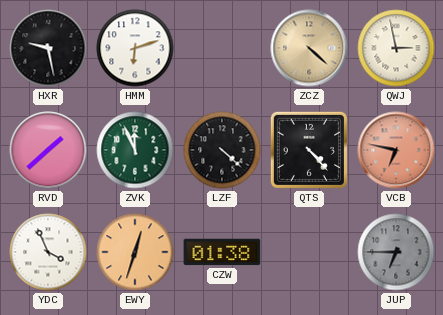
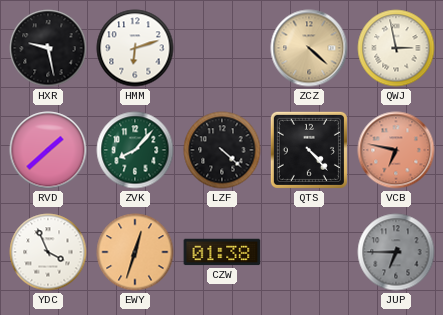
ZVK: 11:56 -> 8:07 (135, 150)
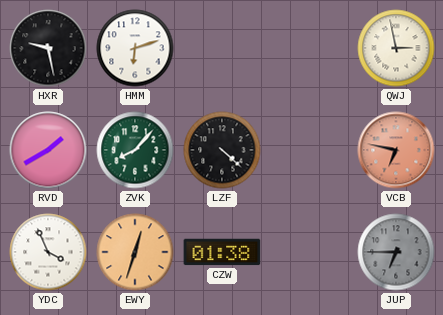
ZCZ: 4:22 -> none (309, 48)
RVD: 1:38 -> 1:40 (48, 150)
QTS: 4:23 -> none (309, 150)
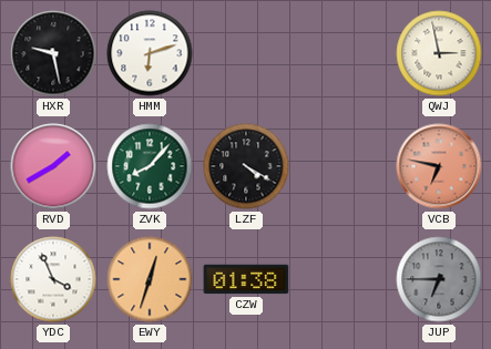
LZF: 4:22 -> 4:20 (246, 166)
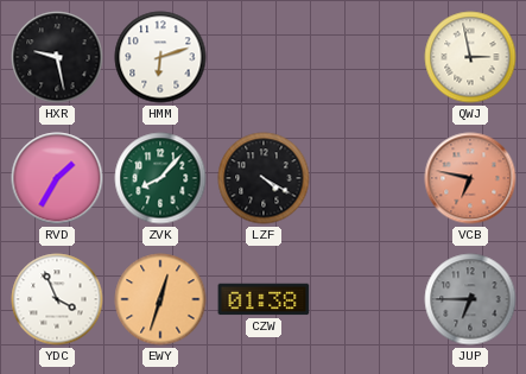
RVD: 1:40 -> 1:35 (57, 178)
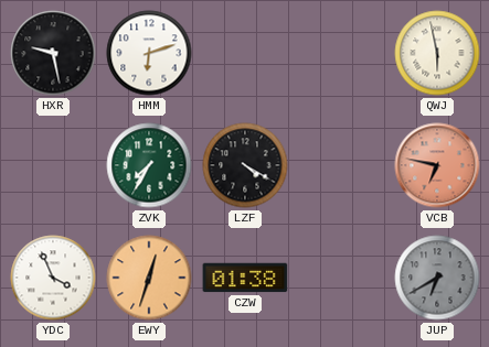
QWJ: 2:58 -> 5:58 (437, 53)
RVD: 1:35 -> none (57, 178)
ZVK: 8:07 -> 7:35 (149, 165)
JUP: 6:45 -> 6:40 (437, 278)
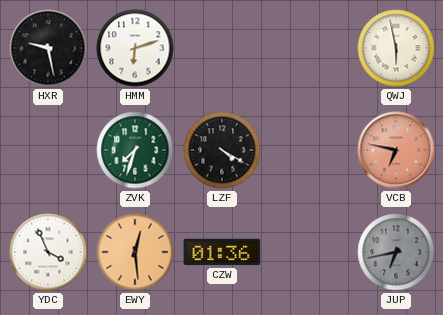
ZVK: 7:35 -> 7:33 (135, 150)
EWY: 12:33 -> 12:29 (135, 252)
CZW: 01:38 -> 01:36 (222, 252)
JUP: 6:40 -> 6:43 (396, 252)
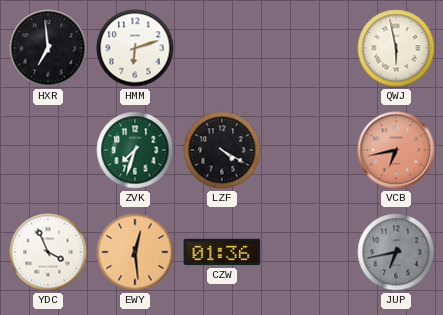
HXR: 9:28 -> 6:59 (48, 48)
VCB: 6:47 -> 6:43 (396, 150)
